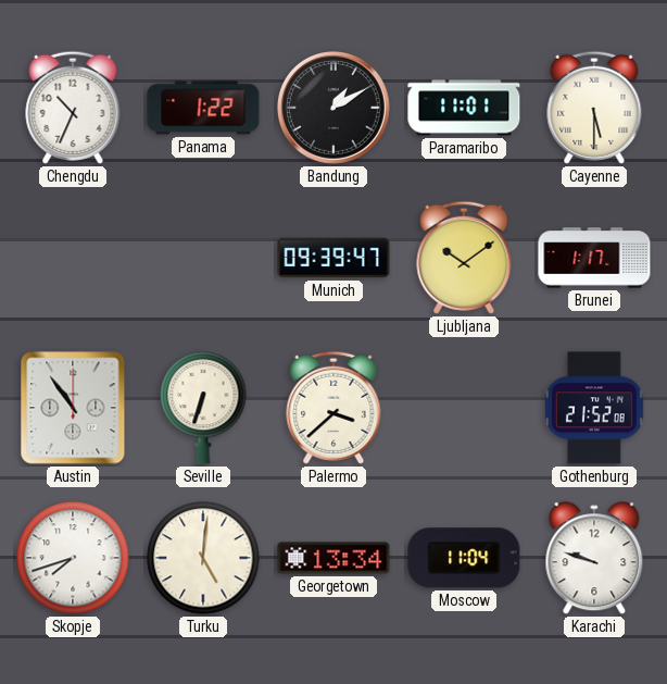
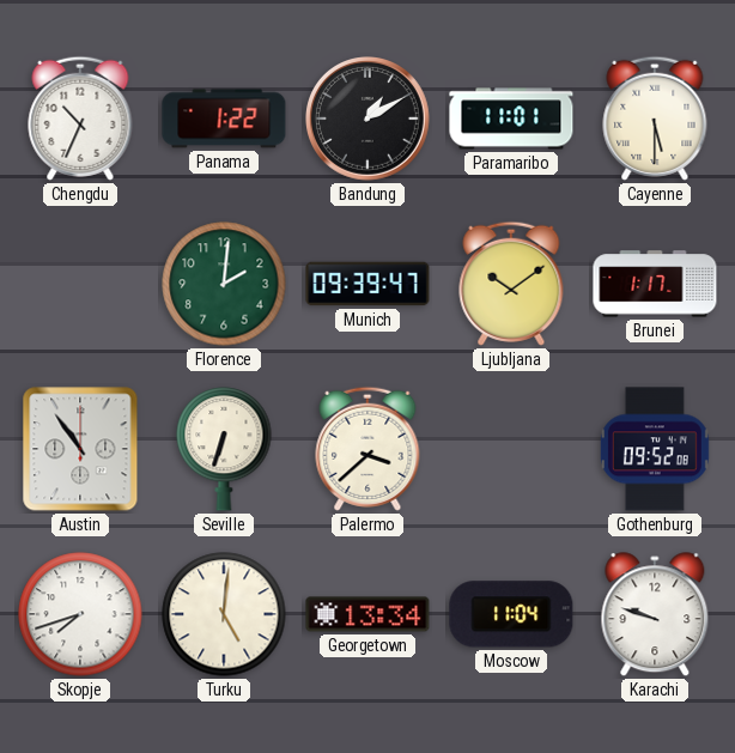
Florence: none -> 2:01 (224, 284)
Gothenburg: 21:52 -> 09:52 (655, 449)
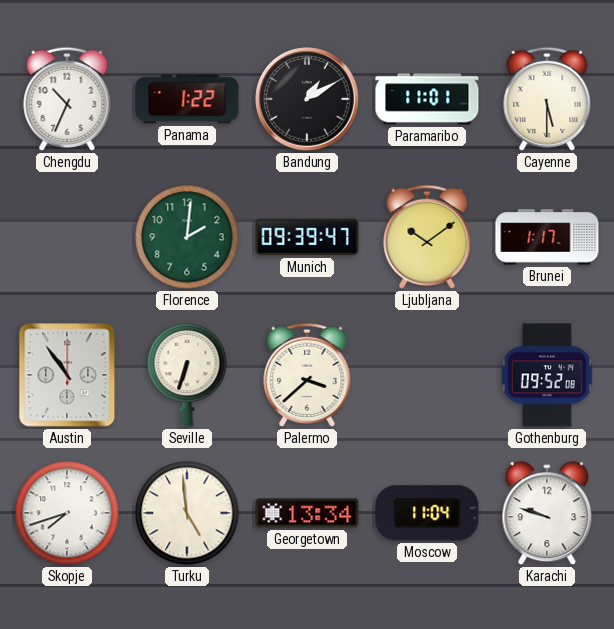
Turku: 5:01 -> 4:59 (187, 513)
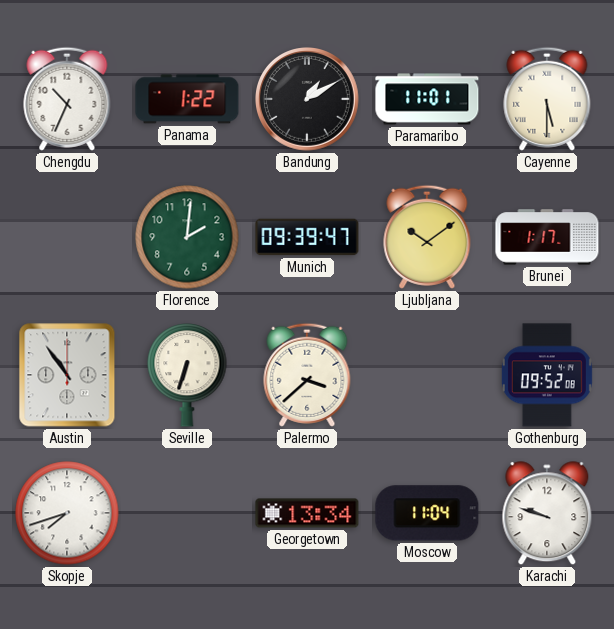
Turku: 4:59 -> none (187, 513)
